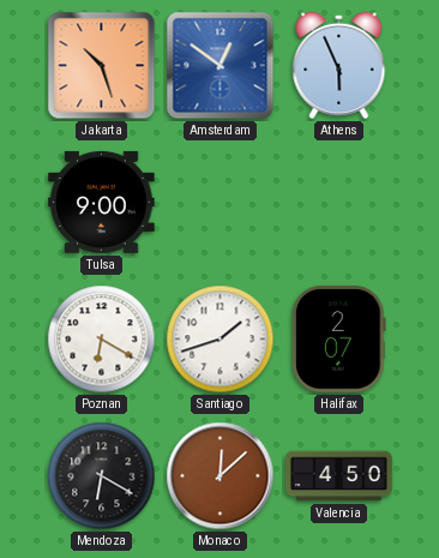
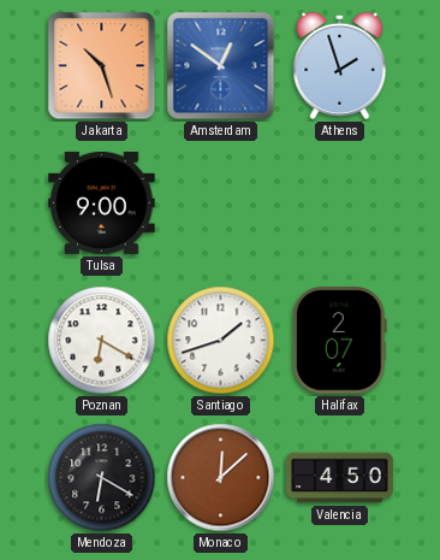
Athens: 5:56 -> 1:57 (340, 65)
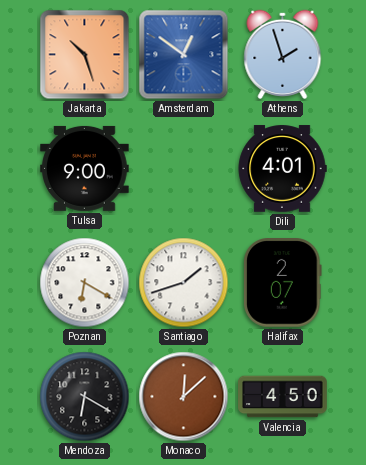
Dili: none -> 4:01 (282, 169)
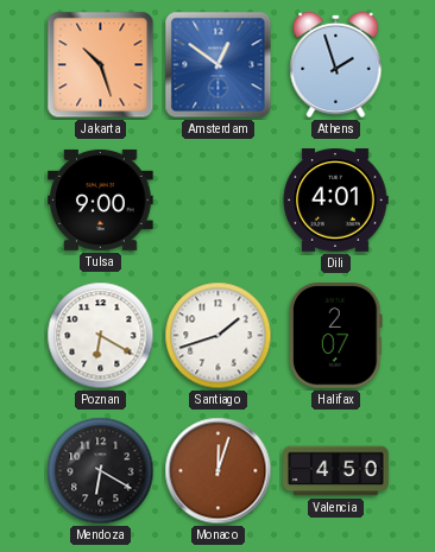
Monaco: 12:08 -> 12:03 (219, 471)
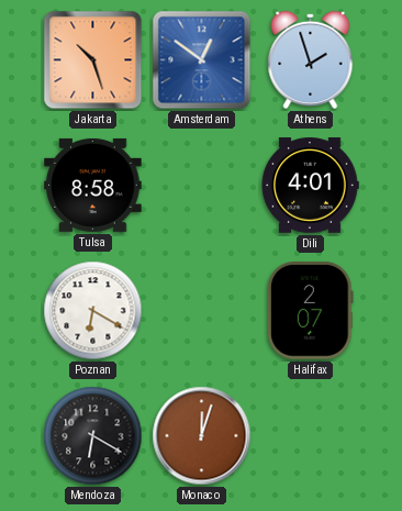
Tulsa: 9:00 -> 8:58 (93, 185)
Santiago: 1:42 -> none (219, 336)
Valencia: 4:50 -> none (336, 471)
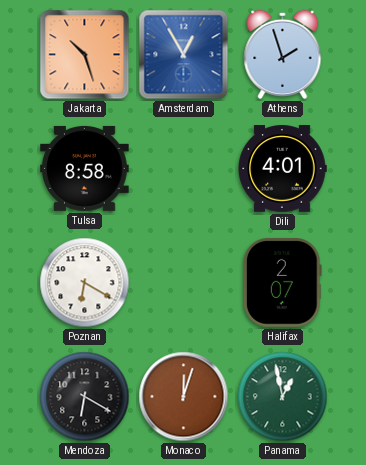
Amsterdam: 12:51 -> 12:55 (184, 55)
Panama: none -> 12:58 (283, 397)
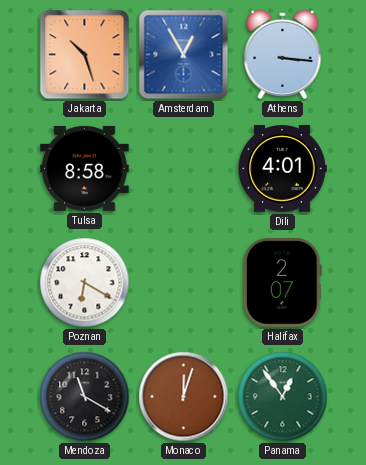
Athens: 1:57 -> 3:16 (283, 54)
Mendoza: 6:20 -> 11:20 (85, 397)
Panama: 12:58 -> 12:54 (283, 397)
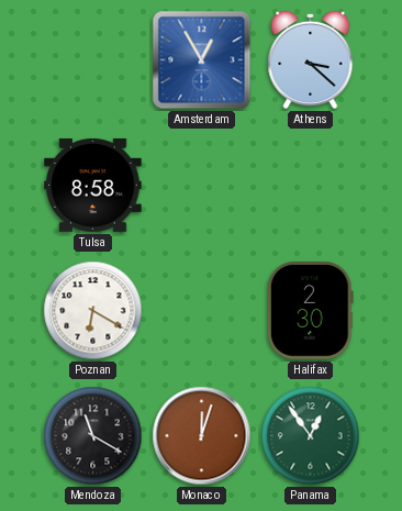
Jakarta: 10:27 -> none (85, 55)
Athens: 3:16 -> 3:22 (311, 59)
Dili: 4:01 -> none (282, 169)
Halifax: 2:07 -> 2:30 (311, 311)
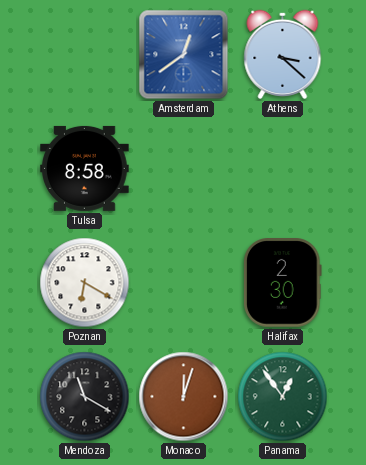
Amsterdam: 12:55 -> 12:39 (184, 55)
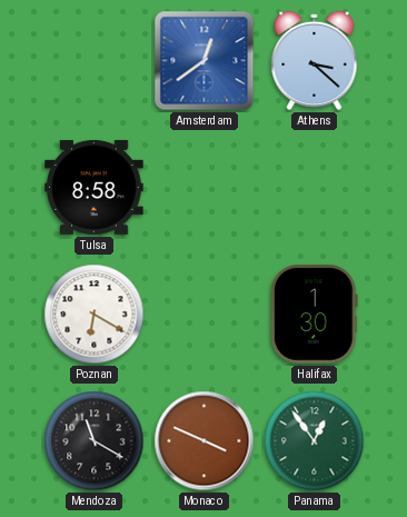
Halifax: 2:30 -> 1:30 (315, 315)
Monaco: 12:03 -> 3:49 (205, 441)
